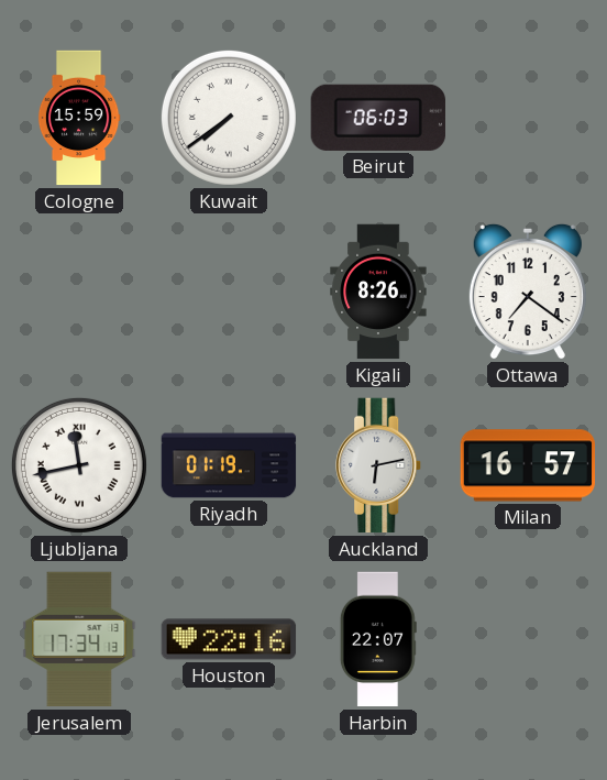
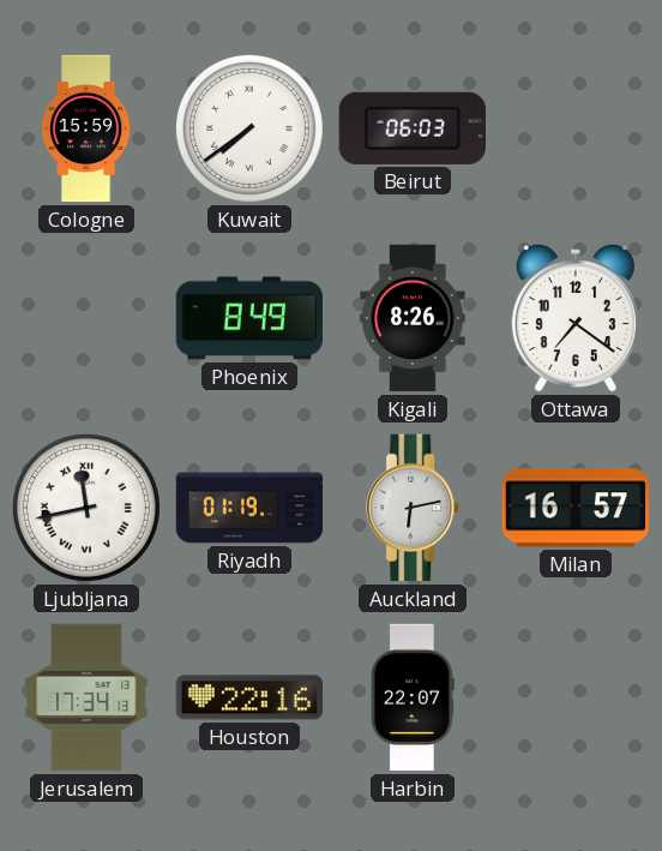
Phoenix: none -> 8:49 (249, 318)
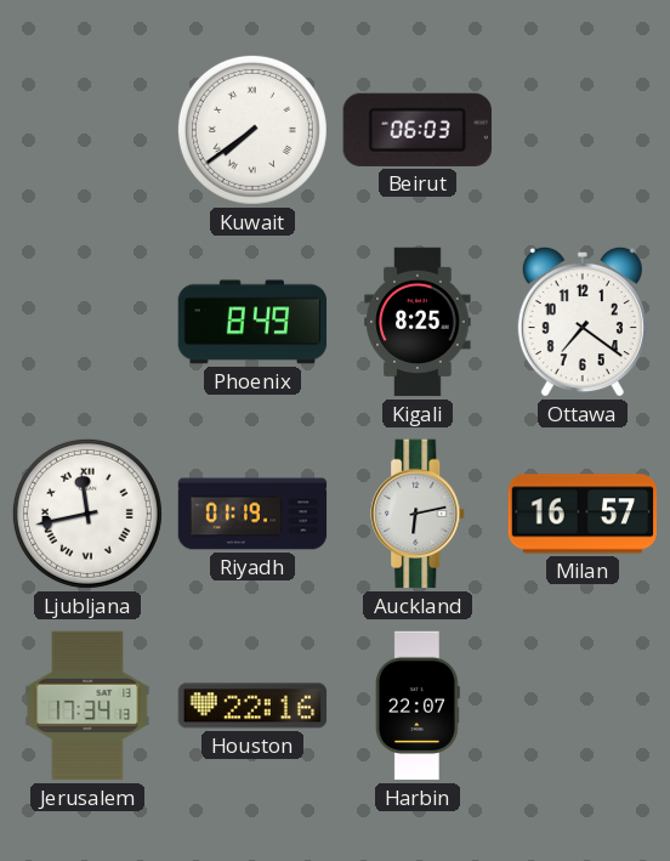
Cologne: 15:59 -> none (86, 128)
Kigali: 8:26 -> 8:25 (418, 322)
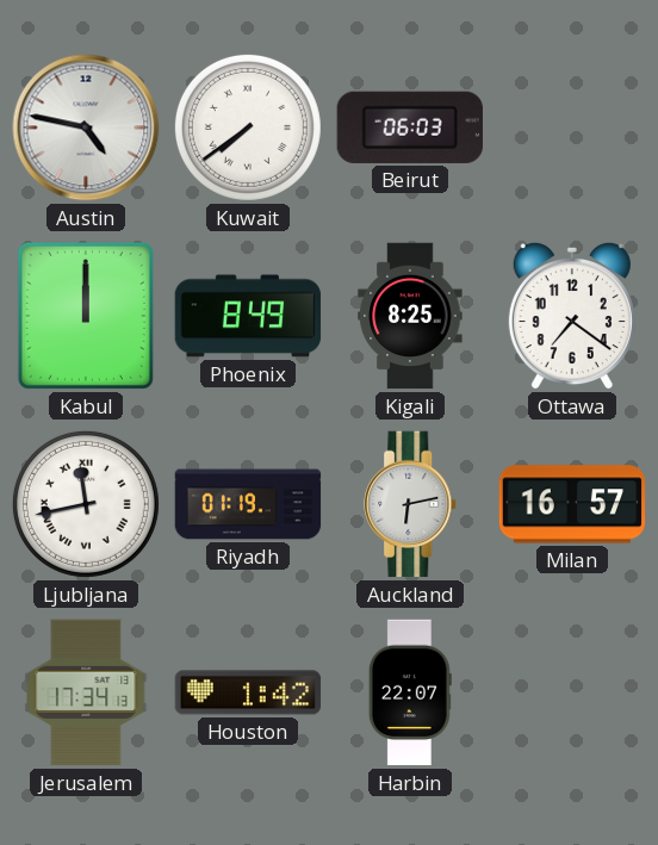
Austin: none -> 4:47 (86, 128)
Kabul: none -> 12:00 (86, 316)
Houston: 22:16 -> 1:42 (248, 692)
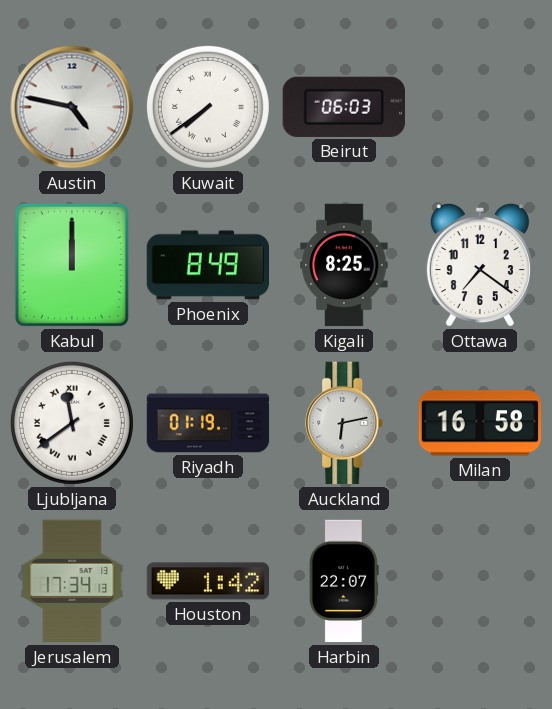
Ljubljana: 11:43 -> 11:39 (72, 423)
Milan: 16:57 -> 16:58 (480, 423)
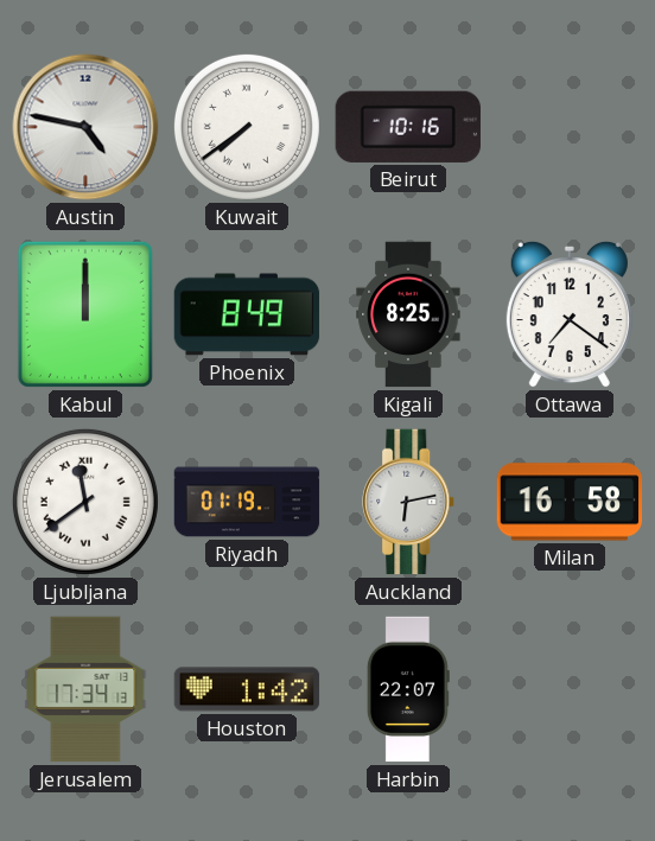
Beirut: 06:03 -> 10:16 (408, 127)
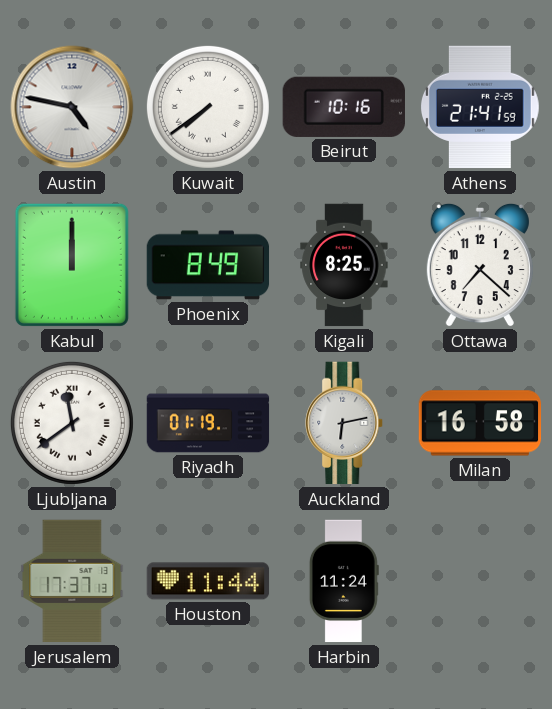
Athens: none -> 21:41 (480, 107)
Ottawa: 7:21 -> 7:22 (480, 265)
Jerusalem: 17:34 -> 17:37 (72, 581)
Houston: 1:42 -> 11:44 (208, 581)
Harbin: 22:07 -> 11:24 (344, 581)
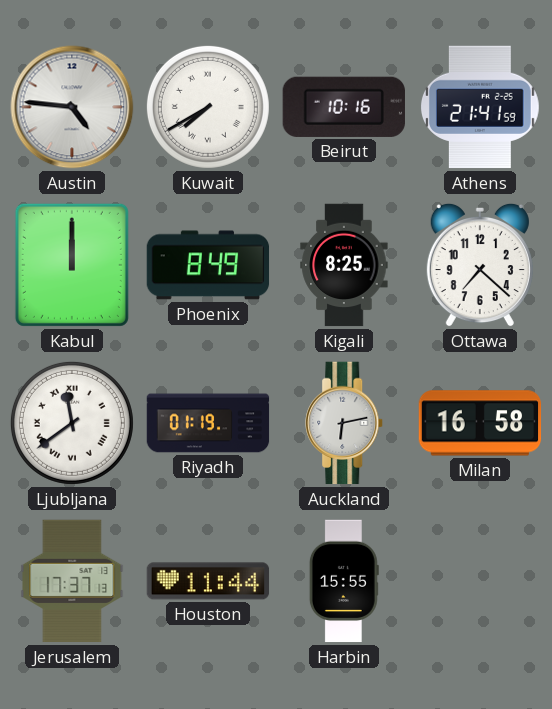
Austin: 4:47 -> 4:46 (72, 107)
Kuwait: 7:39 -> 7:40 (208, 107)
Harbin: 11:24 -> 15:55 (344, 581)
